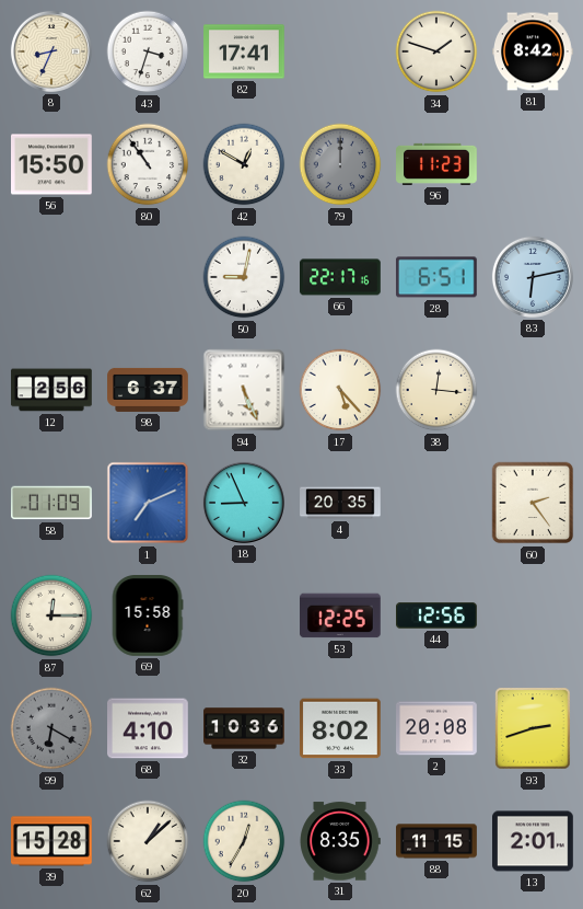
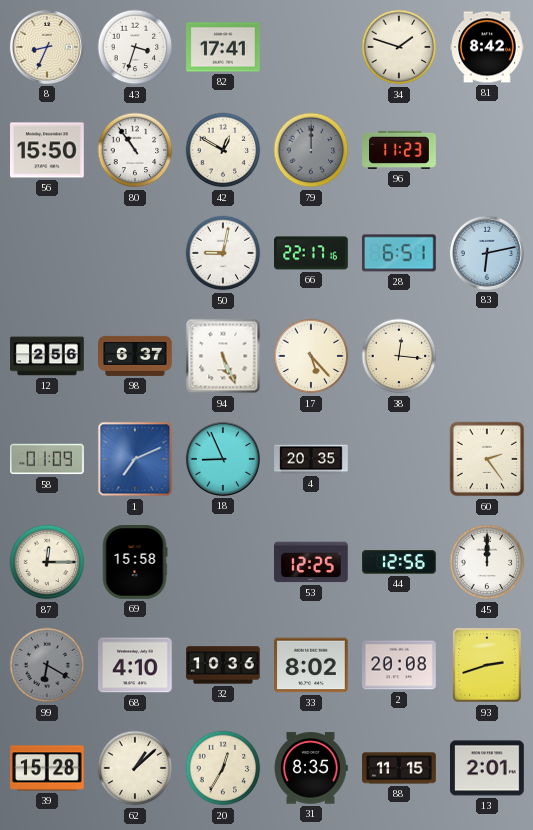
45: none -> 12:00 (487, 562)
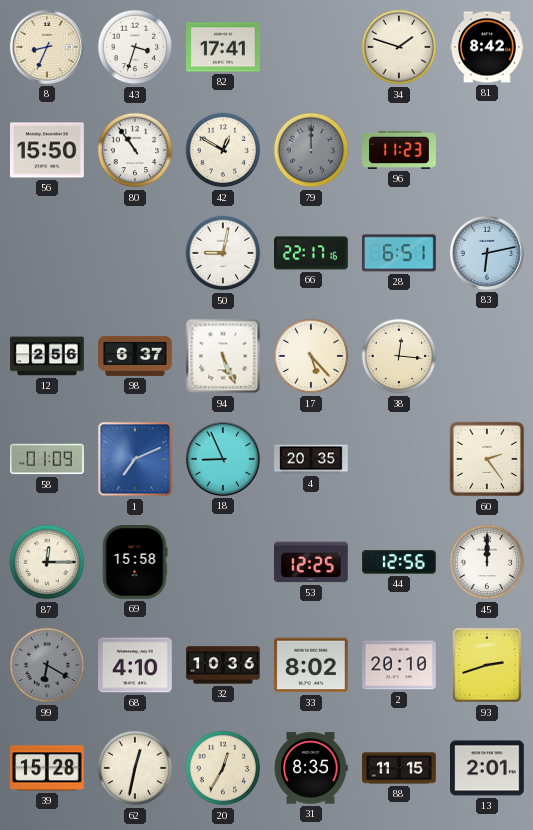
2: 20:08 -> 20:10 (399, 665)
62: 1:08 -> 12:32 (135, 768)
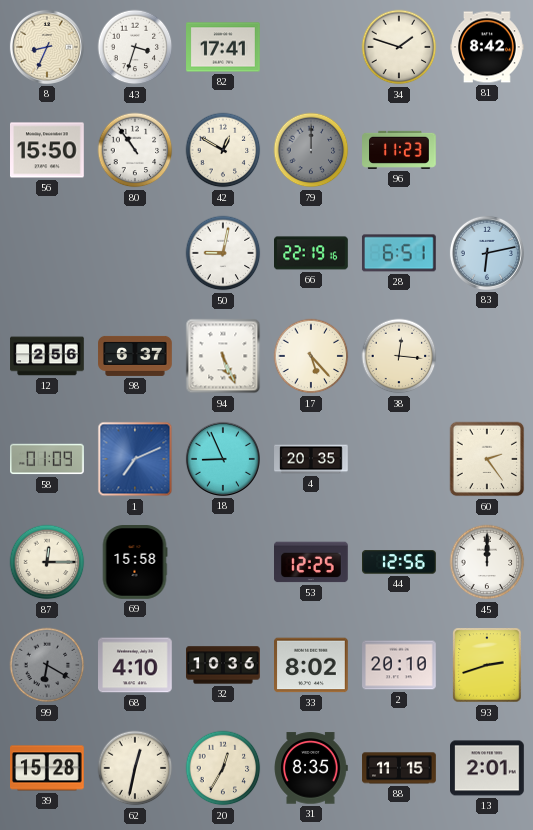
66: 22:17 -> 22:19 (312, 253)
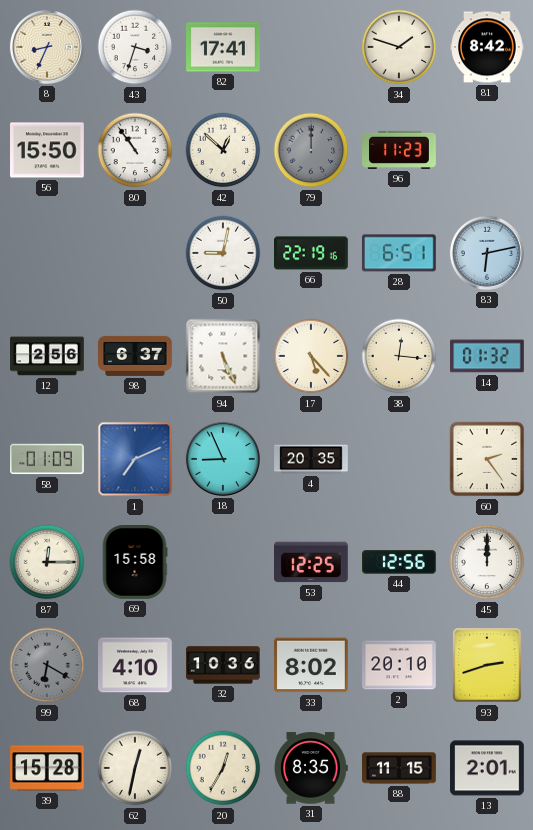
42: 12:50 -> 12:52 (223, 150)
14: none -> 01:32 (487, 356)
